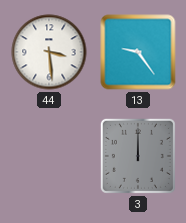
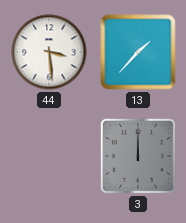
13: 9:24 -> 1:37 (138, 52)
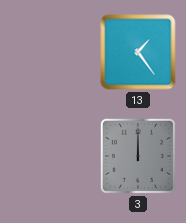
44: 3:29 -> none (49, 52)
13: 1:37 -> 1:24 (138, 52)
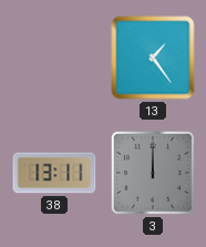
38: none -> 13:11 (54, 173)
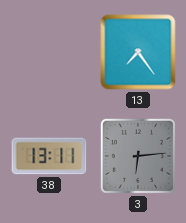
13: 1:24 -> 7:24 (138, 52)
3: 12:00 -> 6:14 (138, 156)
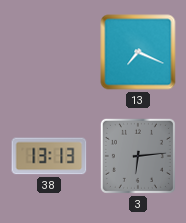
13: 7:24 -> 7:19 (138, 52)
38: 13:11 -> 13:13 (49, 156)
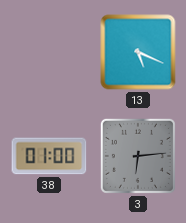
13: 7:19 -> 5:19 (138, 52)
38: 13:13 -> 01:00 (49, 156)
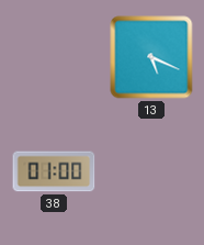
3: 6:14 -> none (138, 156)
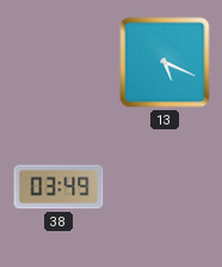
38: 01:00 -> 03:49 (58, 187)
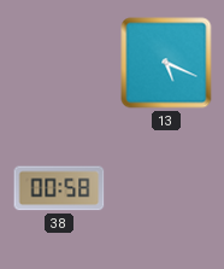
38: 03:49 -> 00:58 (59, 188)
